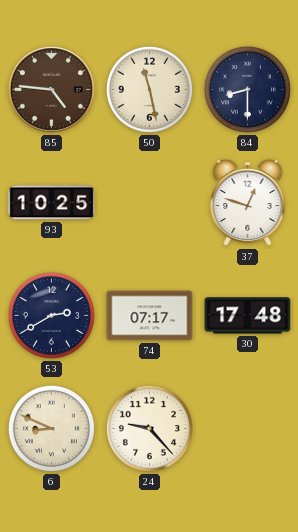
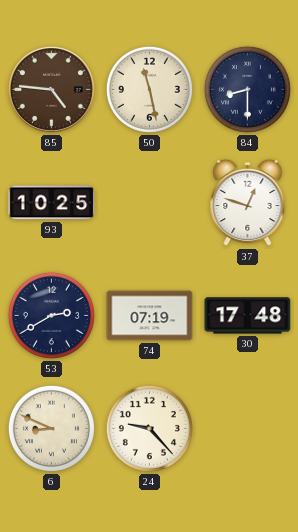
74: 07:17 -> 07:19 (150, 316)
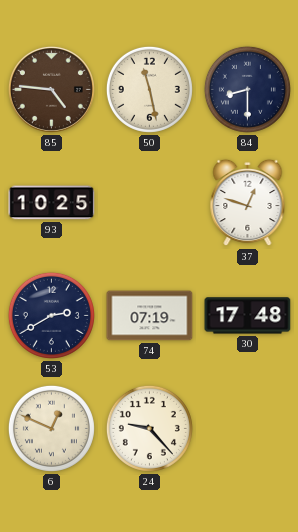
6: 8:49 -> 12:49 (51, 428)
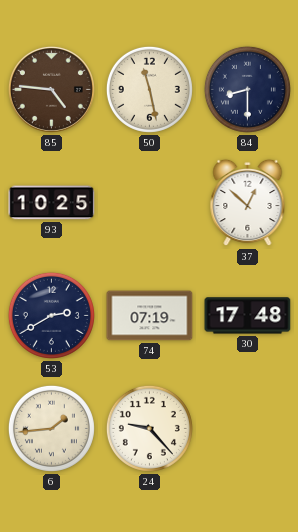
37: 12:48 -> 12:52 (248, 203)
6: 12:49 -> 1:44 (51, 428)
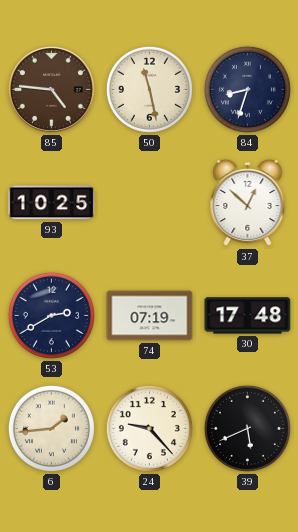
84: 8:30 -> 8:33 (247, 89)
39: none -> 5:41 (247, 428)
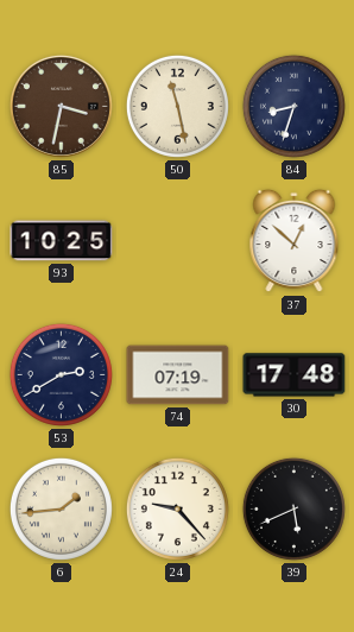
85: 4:46 -> 3:32 (61, 106)
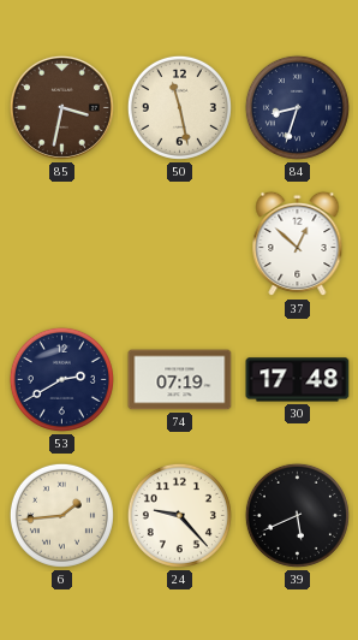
93: 10:25 -> none (62, 241)
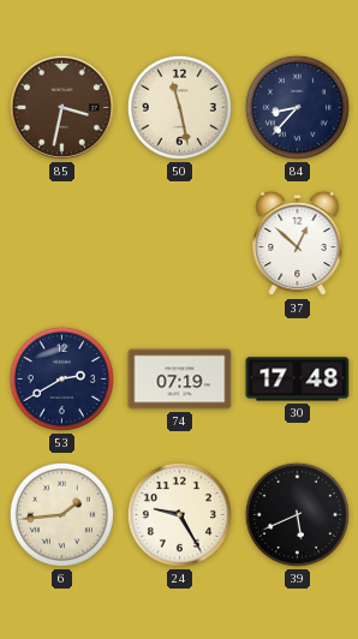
84: 8:33 -> 8:37 (297, 107)
24: 9:23 -> 9:25 (179, 514)
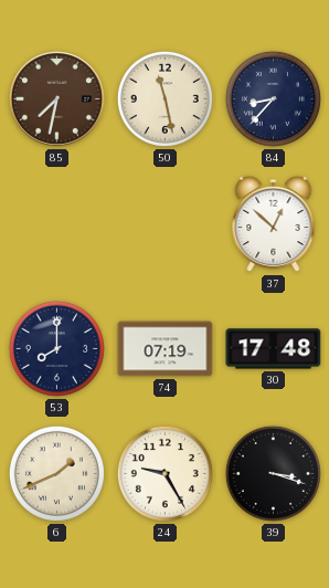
85: 3:32 -> 7:32 (56, 98)
53: 2:40 -> 8:00 (56, 348)
6: 1:44 -> 1:41 (56, 473)
39: 5:41 -> 3:18 (273, 473)
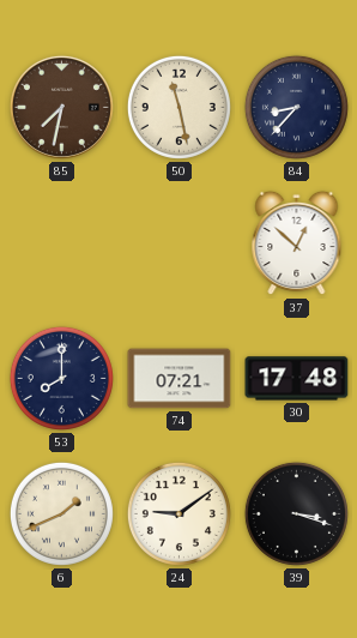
74: 07:19 -> 07:21 (180, 379)
24: 9:25 -> 9:09 (179, 513)
